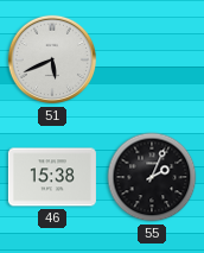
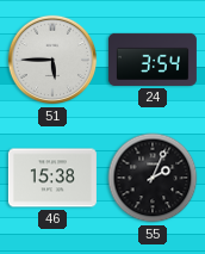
51: 5:41 -> 5:45 (52, 60)
24: none -> 3:54 (153, 60)
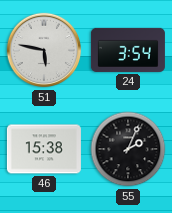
51: 5:45 -> 5:47 (44, 50)
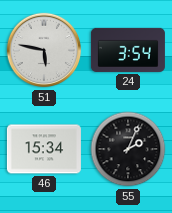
46: 15:38 -> 15:34 (44, 149)
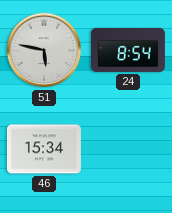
24: 3:54 -> 8:54 (128, 50)
55: 2:04 -> none (128, 149)
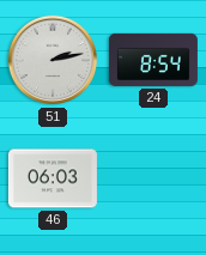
51: 5:47 -> 2:13 (53, 60)
46: 15:34 -> 06:03 (53, 178)
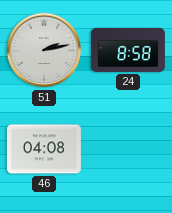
24: 8:54 -> 8:58 (128, 50)
46: 06:03 -> 04:08 (44, 149)
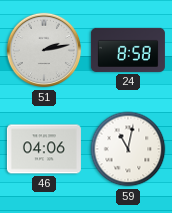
46: 04:08 -> 04:06 (44, 149)
59: none -> 11:02 (128, 149)
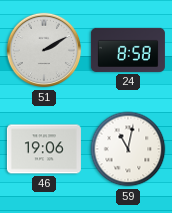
51: 2:13 -> 2:10 (44, 50)
46: 04:06 -> 19:06 (44, 149)
